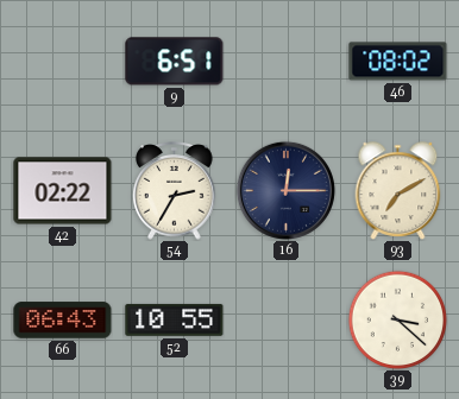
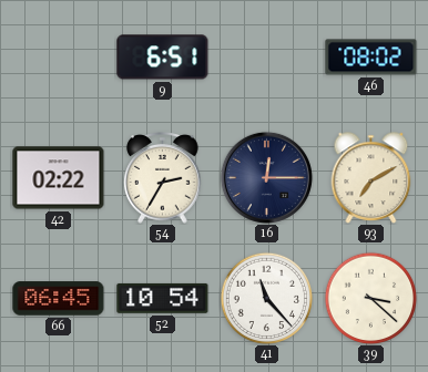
66: 06:43 -> 06:45 (59, 299)
52: 10:55 -> 10:54 (163, 298)
41: none -> 11:23 (266, 298)
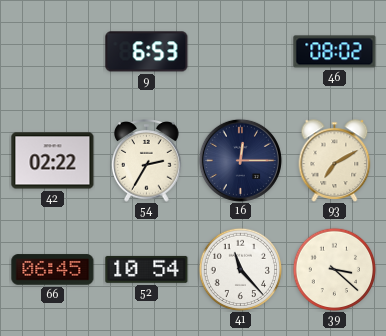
9: 6:51 -> 6:53 (147, 52)
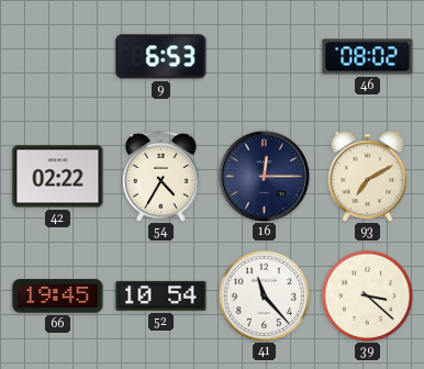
54: 2:35 -> 4:35 (161, 177)
66: 06:45 -> 19:45 (58, 297)
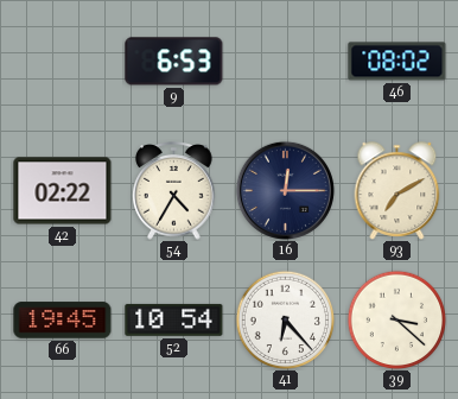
41: 11:23 -> 6:23 (285, 319)
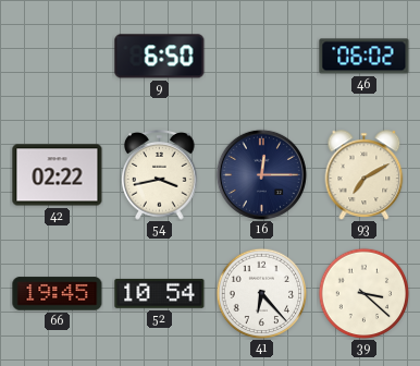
9: 6:53 -> 6:50 (160, 57)
46: 08:02 -> 06:02 (365, 57)
54: 4:35 -> 3:43 (160, 175)
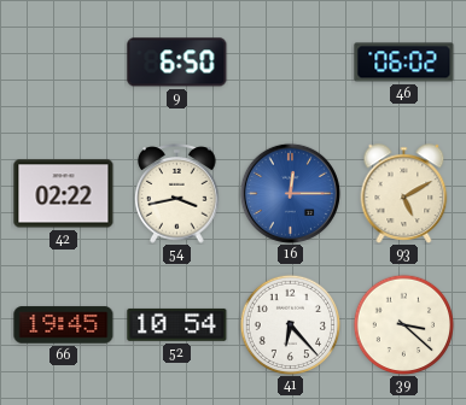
16 dial: navy -> blue (290, 193)
93: 7:10 -> 5:10 (404, 194)
